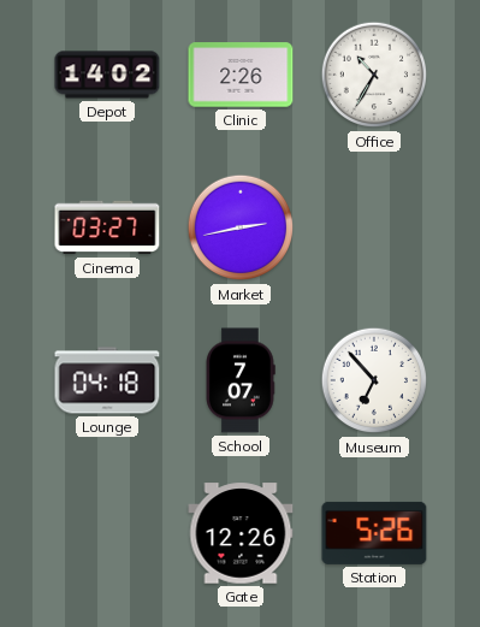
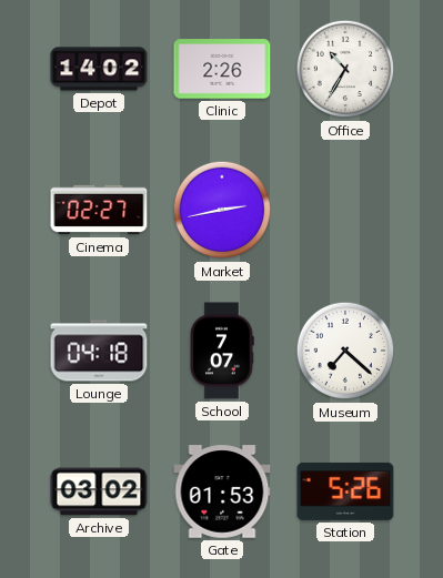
Cinema: 03:27 -> 02:27 (99, 210)
Museum: 6:53 -> 7:22 (345, 351)
Archive: none -> 03:02 (99, 491)
Gate: 12:26 -> 01:53 (222, 491)
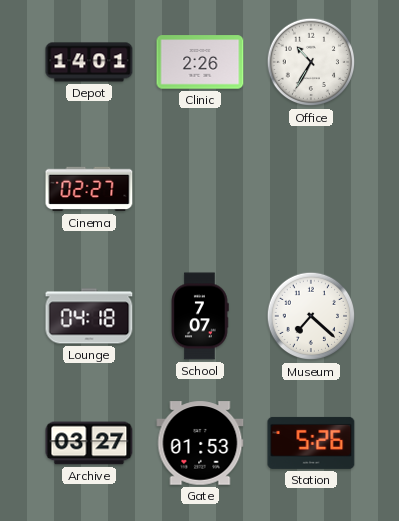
Depot: 14:02 -> 14:01 (89, 62)
Market: 2:43 -> none (222, 210)
Archive: 03:02 -> 03:27 (89, 443)
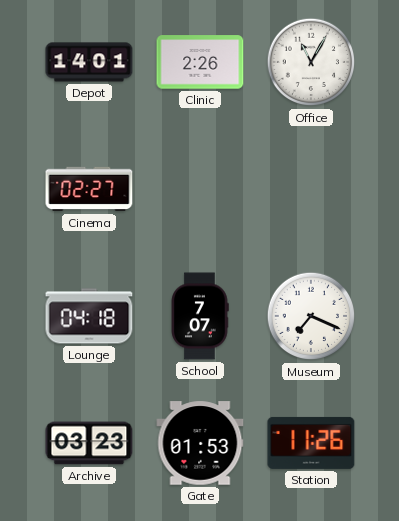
Office: 10:35 -> 11:05 (311, 62)
Museum: 7:22 -> 7:19 (311, 316)
Archive: 03:27 -> 03:23 (89, 443)
Station: 5:26 -> 11:26 (311, 443)
